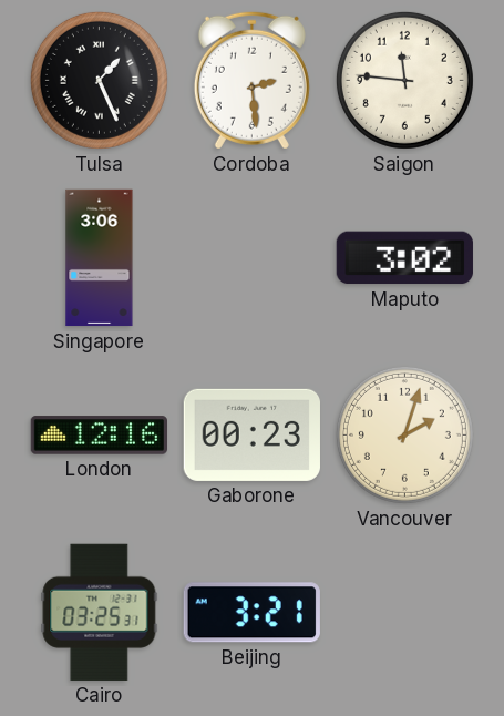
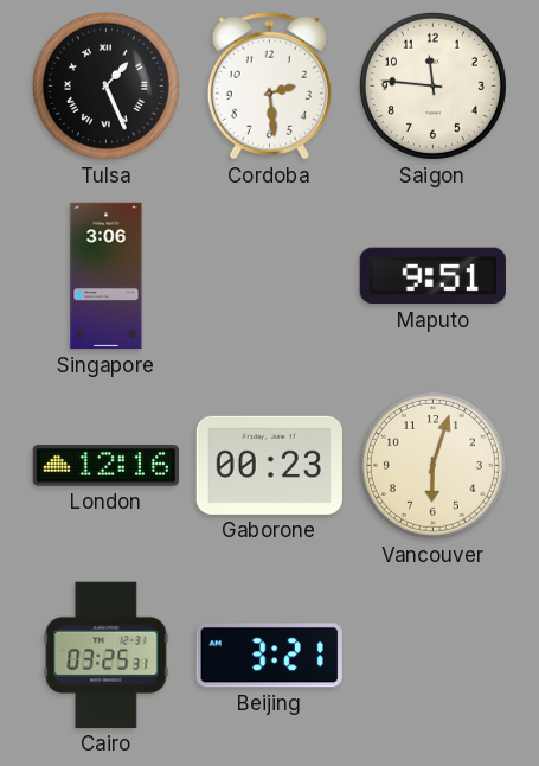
Maputo: 3:02 -> 9:51 (432, 276)
Vancouver: 2:03 -> 6:03 (432, 465)
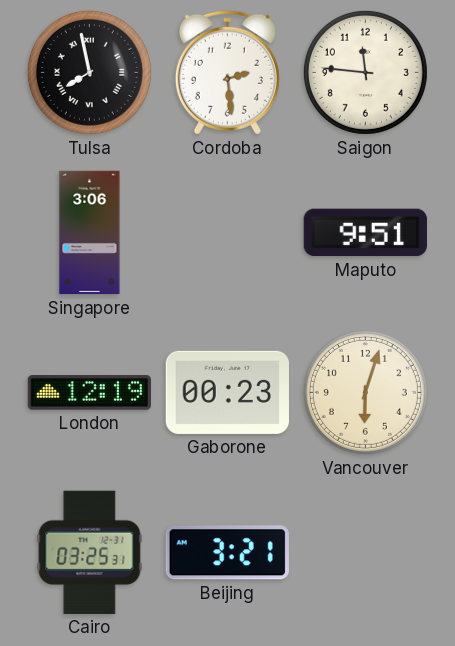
Tulsa: 1:26 -> 7:58 (89, 72)
London: 12:16 -> 12:19 (89, 393)
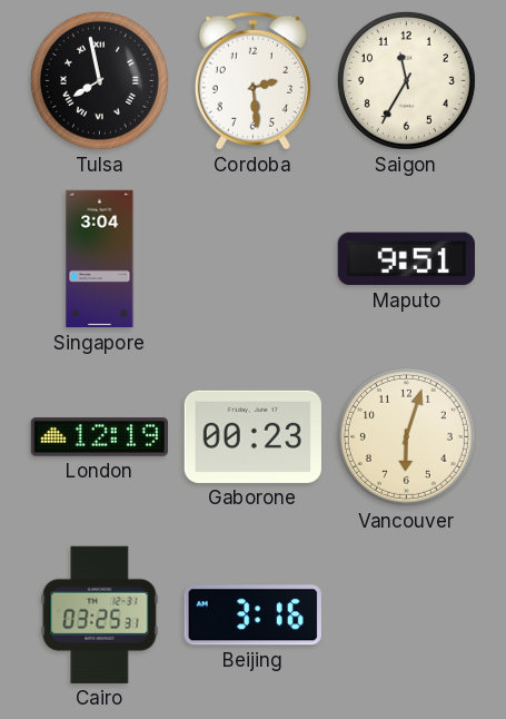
Saigon: 11:46 -> 11:35 (406, 80)
Singapore: 3:06 -> 3:04 (100, 259)
Beijing: 3:21 -> 3:16 (252, 615)
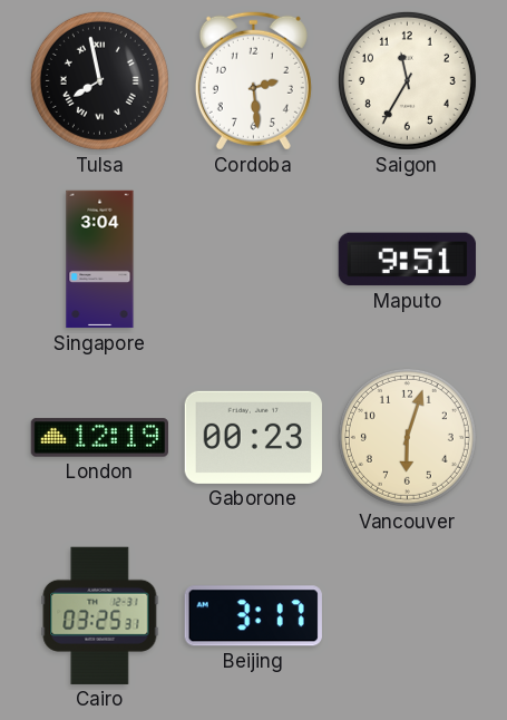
Beijing: 3:16 -> 3:17 (253, 616)
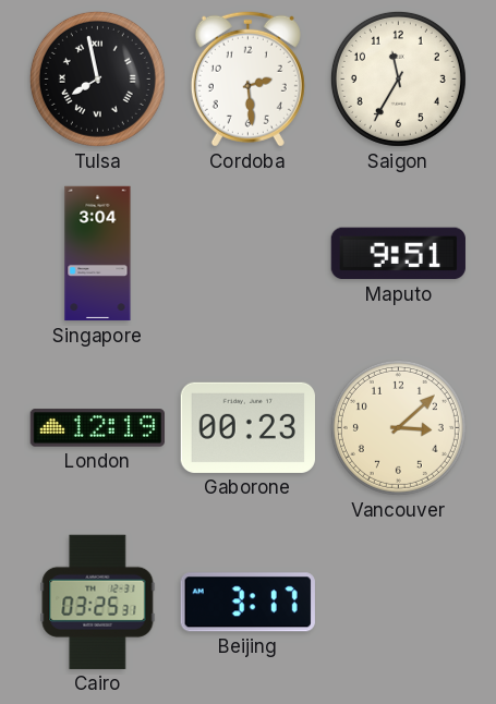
Vancouver: 6:03 -> 3:08 (398, 427)
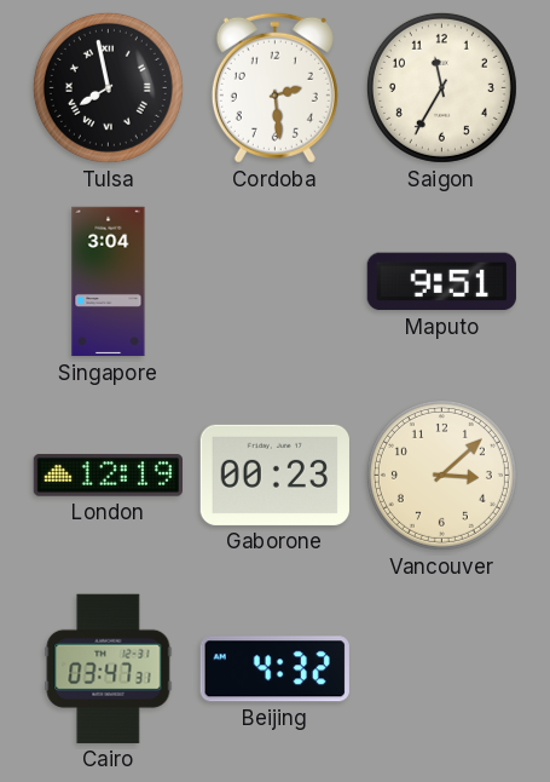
Cairo: 03:25 -> 03:47 (109, 668)
Beijing: 3:17 -> 4:32 (274, 669)
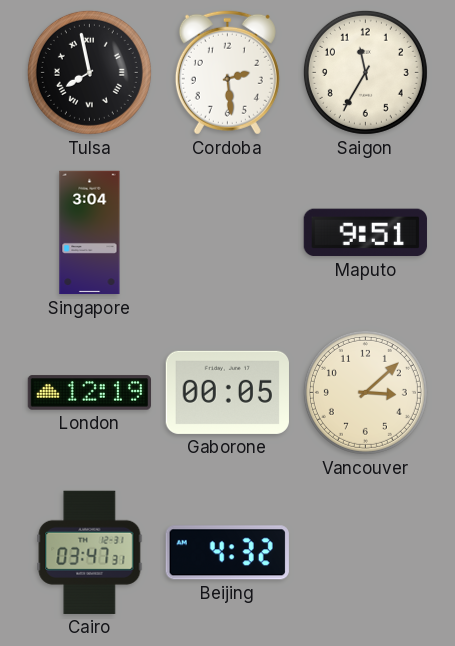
Gaborone: 00:23 -> 00:05 (227, 392)
